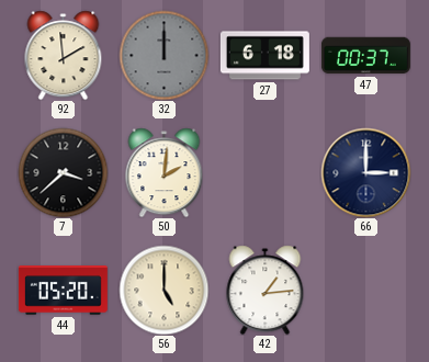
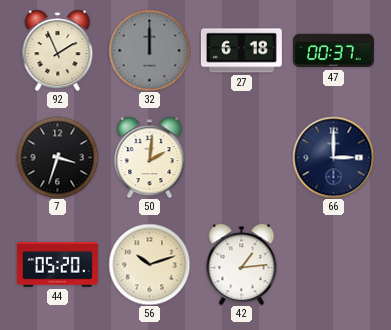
92: 1:59 -> 1:56 (58, 50)
7: 3:38 -> 3:33 (57, 157)
56: 5:00 -> 10:12 (149, 264)
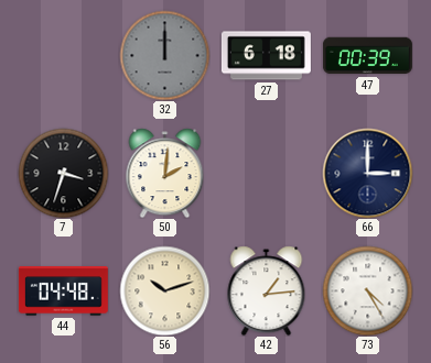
92: 1:56 -> none (58, 50)
47: 00:37 -> 00:39 (367, 56)
44: 05:20 -> 04:48 (63, 291)
73: none -> 4:25 (367, 290)
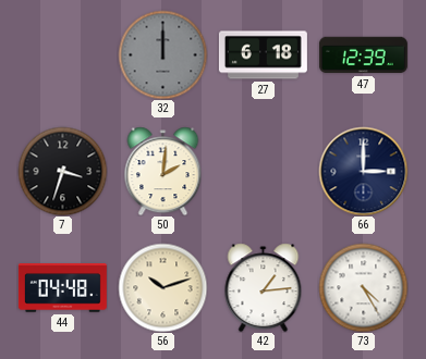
47: 00:39 -> 12:39 (363, 55)
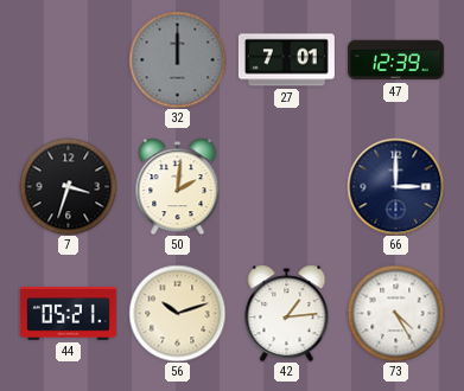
27: 6:18 -> 7:01 (286, 60)
44: 04:48 -> 05:21 (68, 314)
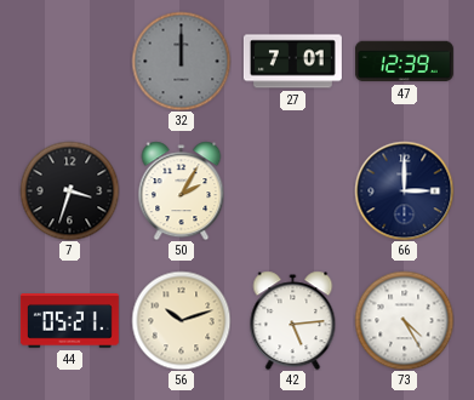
50: 2:01 -> 2:05 (182, 190)
42: 1:14 -> 5:14 (293, 320)
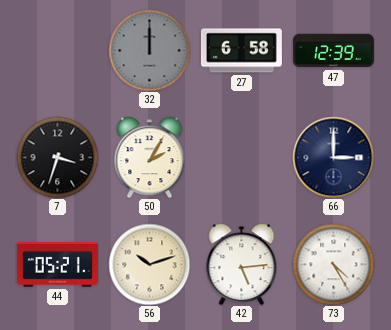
27: 7:01 -> 6:58 (241, 51)
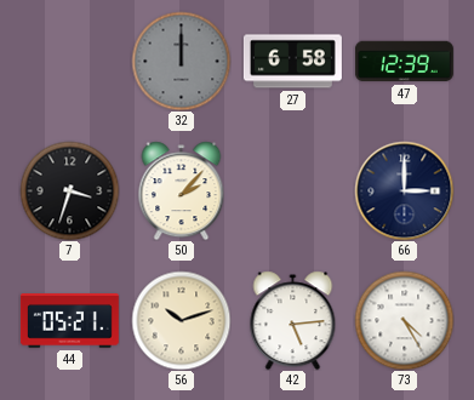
50: 2:05 -> 2:07 (182, 190)
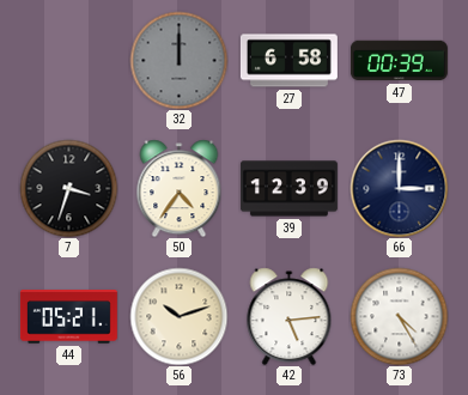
47: 12:39 -> 00:39 (399, 61)
50: 2:07 -> 4:36 (180, 188)
39: none -> 12:39 (288, 189)
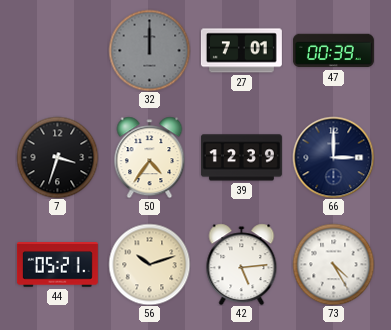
27: 6:58 -> 7:01 (241, 51)
